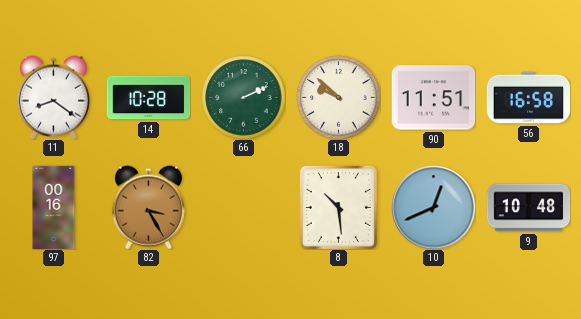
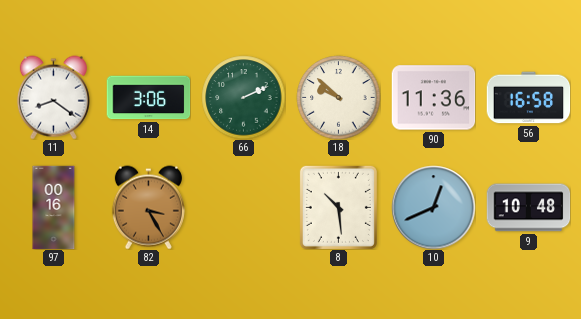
14: 10:28 -> 3:06 (148, 98)
90: 11:51 -> 11:36 (433, 98)
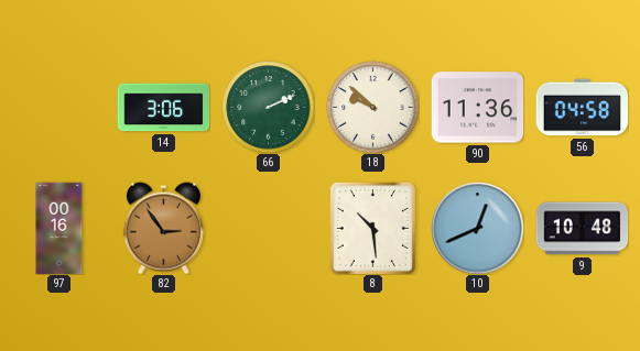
11: 8:21 -> none (53, 97)
56: 16:58 -> 04:58 (582, 108)
82: 3:25 -> 2:54 (163, 228)
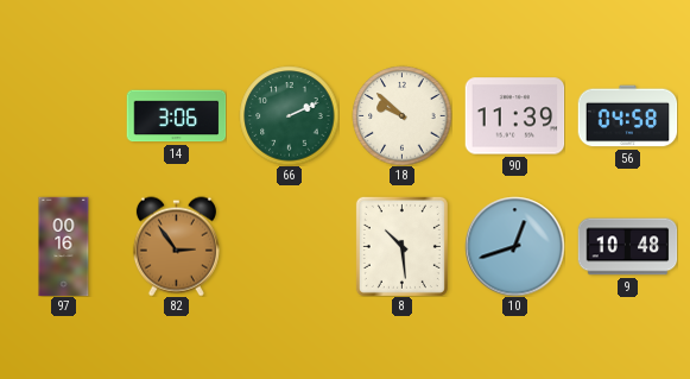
90: 11:36 -> 11:39 (514, 116)
10: 12:41 -> 12:42 (514, 246)
